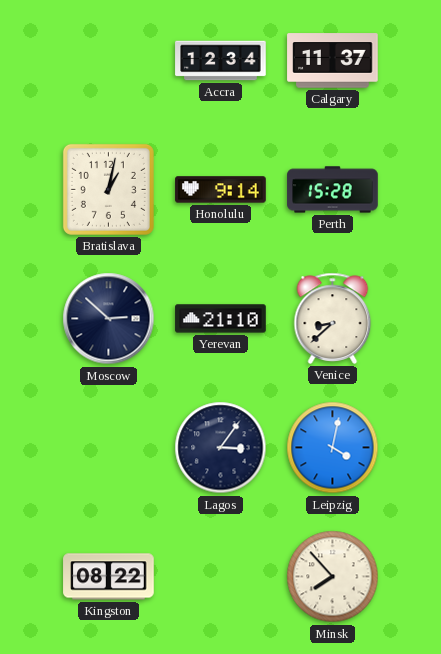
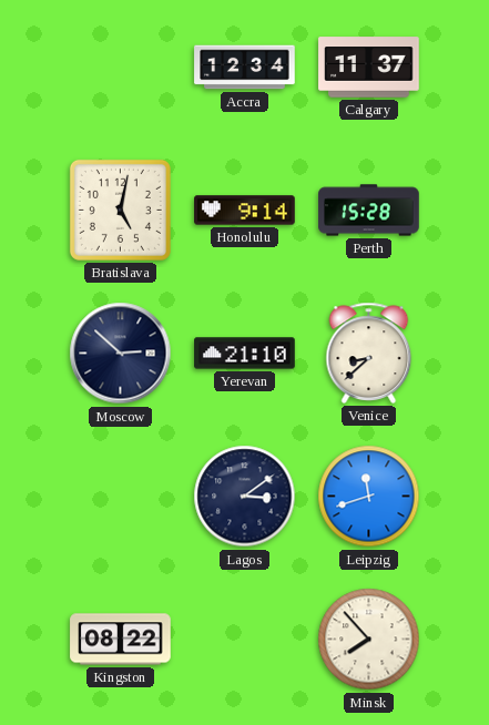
Bratislava: 1:02 -> 5:02 (120, 210)
Lagos: 3:06 -> 3:09 (245, 497)
Leipzig: 4:02 -> 11:42 (369, 497)
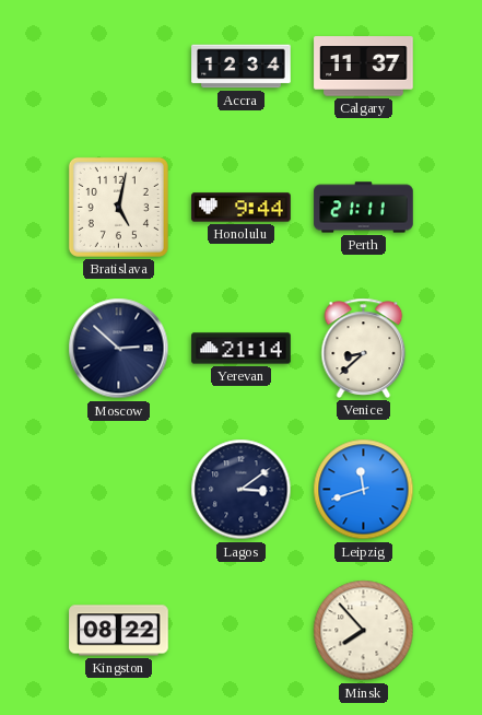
Honolulu: 9:14 -> 9:44 (242, 208)
Perth: 15:28 -> 21:11 (364, 208)
Yerevan: 21:10 -> 21:14 (242, 349)
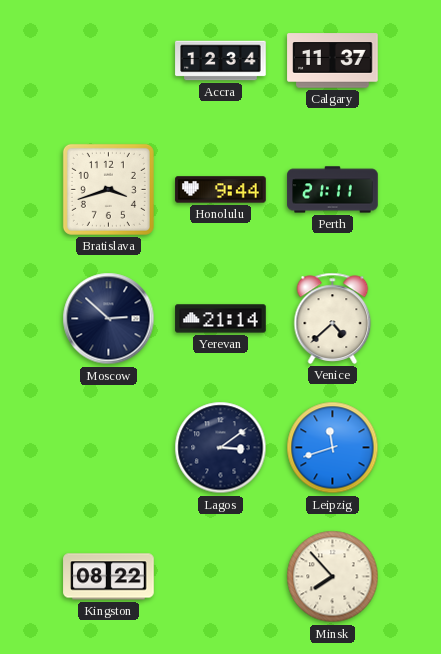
Bratislava: 5:02 -> 3:42 (108, 189)
Venice: 8:38 -> 4:38 (333, 318)
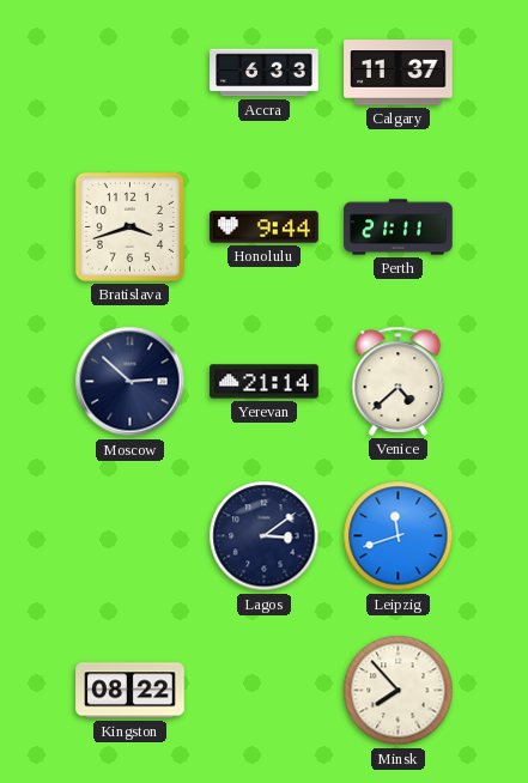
Accra: 12:34 -> 6:33 (265, 73)
